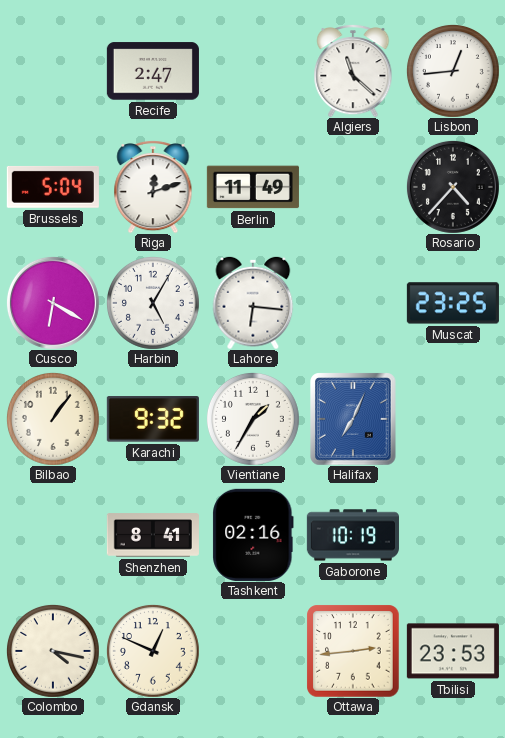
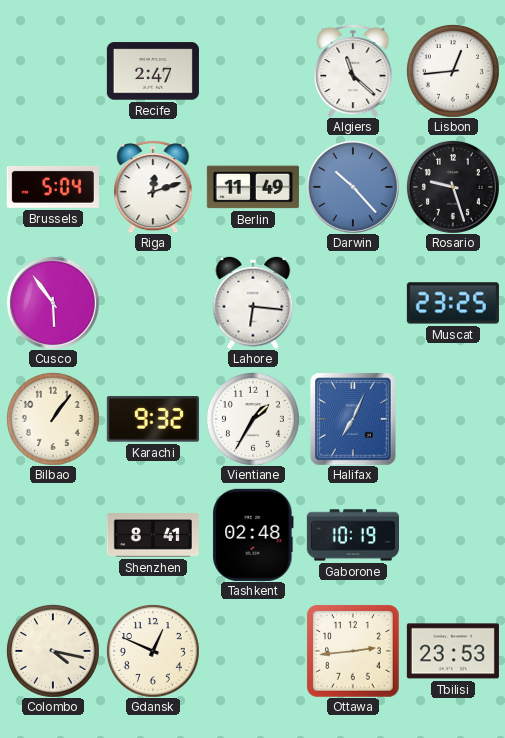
Darwin: none -> 10:23 (353, 187)
Rosario: 4:37 -> 9:27 (453, 187)
Cusco: 6:20 -> 5:54 (53, 303)
Harbin: 5:05 -> none (153, 303)
Tashkent: 02:16 -> 02:48 (253, 535)
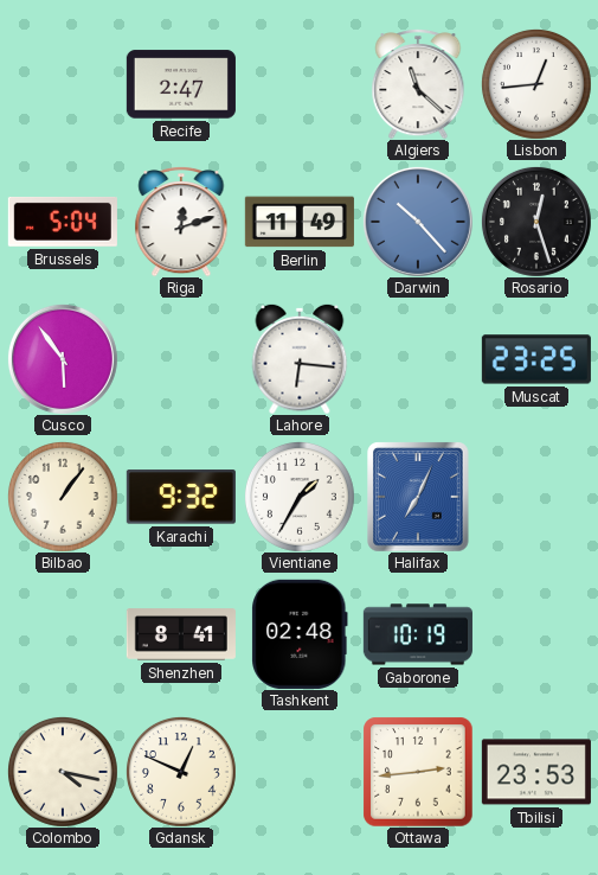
Rosario: 9:27 -> 12:27 (536, 222)
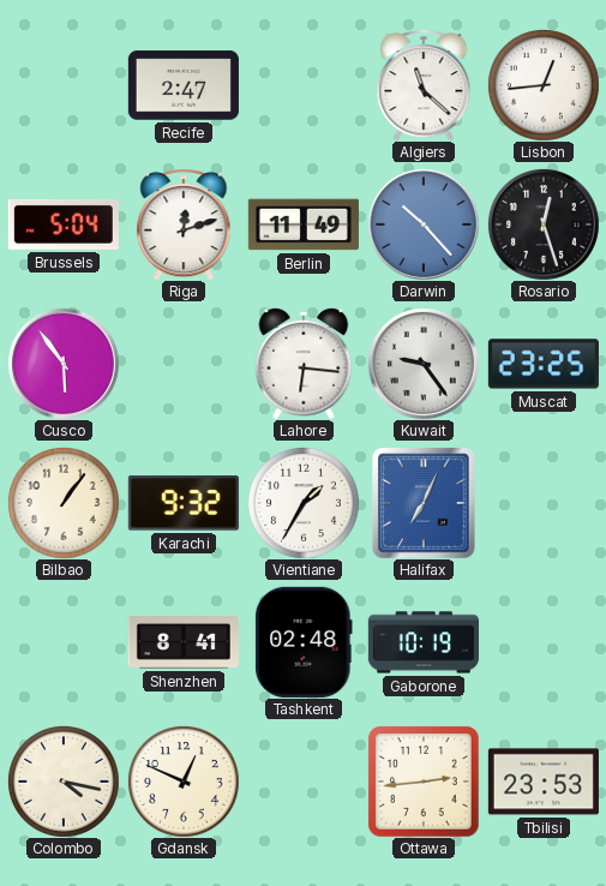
Kuwait: none -> 9:24 (424, 364)
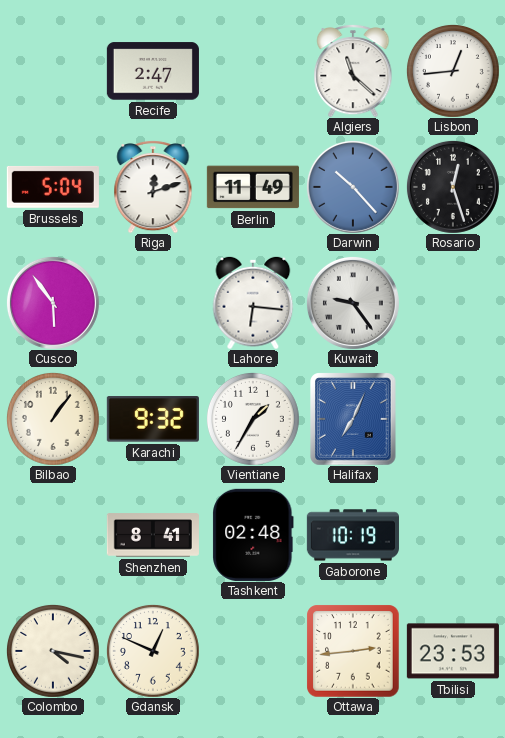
Muscat: 23:25 -> none (544, 364)
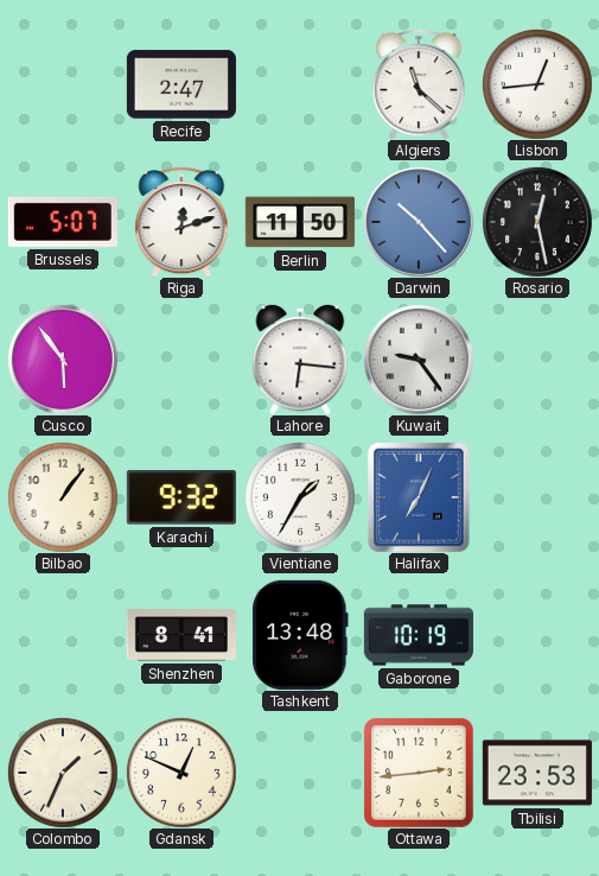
Brussels: 5:04 -> 5:07 (63, 222)
Berlin: 11:49 -> 11:50 (300, 222)
Rosario: 12:27 -> 12:28 (537, 222)
Tashkent: 02:48 -> 13:48 (300, 635)
Colombo: 4:17 -> 1:34 (63, 773)
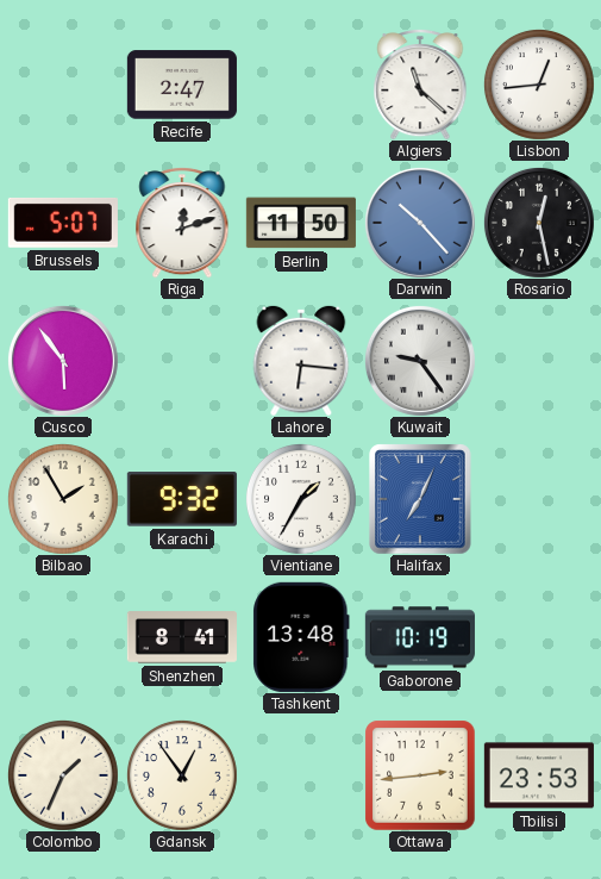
Bilbao: 1:06 -> 1:55 (63, 499)
Gdansk: 12:49 -> 12:54 (182, 775)
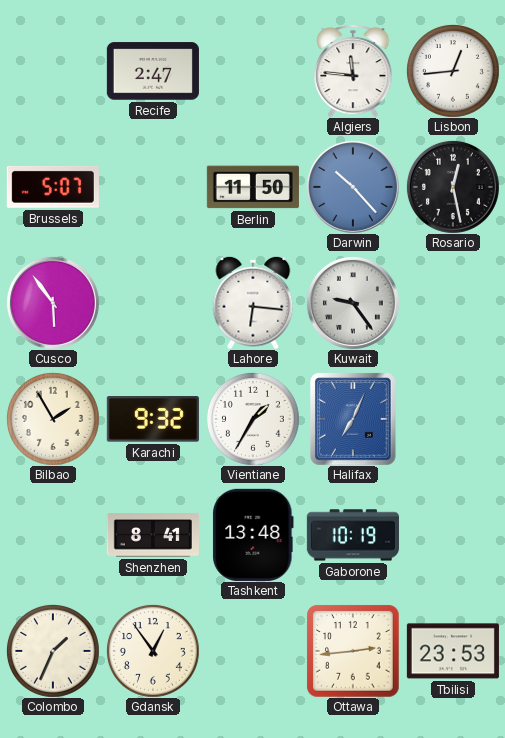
Algiers: 11:22 -> 11:46 (353, 71)
Riga: 12:12 -> none (182, 223)
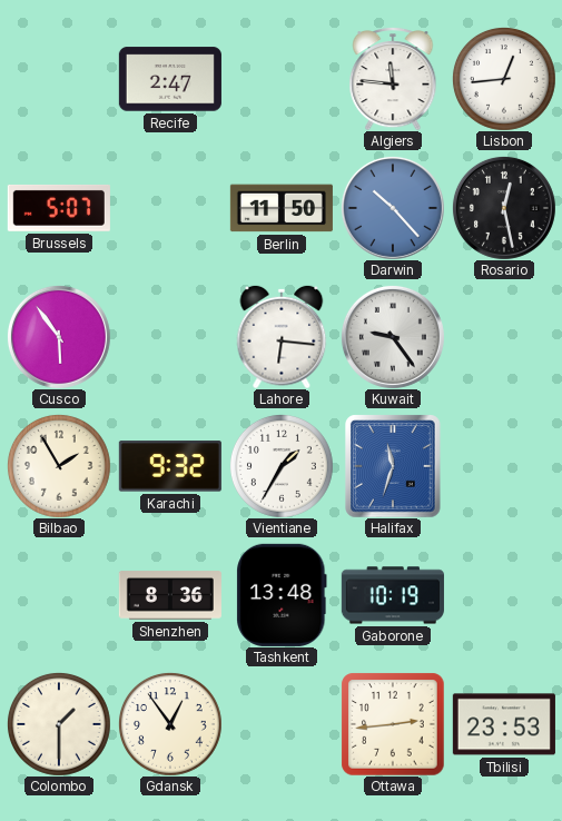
Halifax: 7:04 -> 11:33 (393, 466)
Shenzhen: 8:41 -> 8:36 (170, 595)
Colombo: 1:34 -> 1:30 (59, 724)
